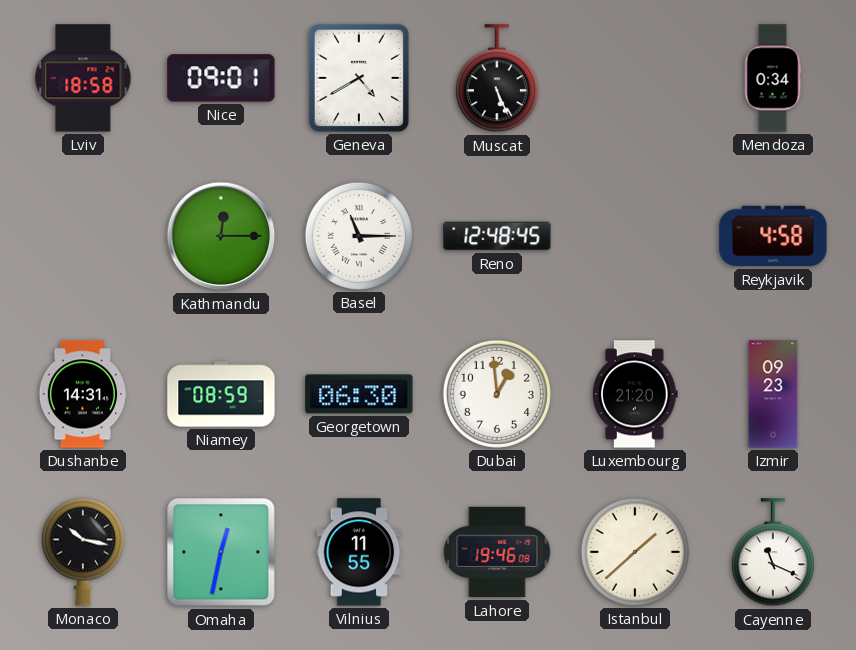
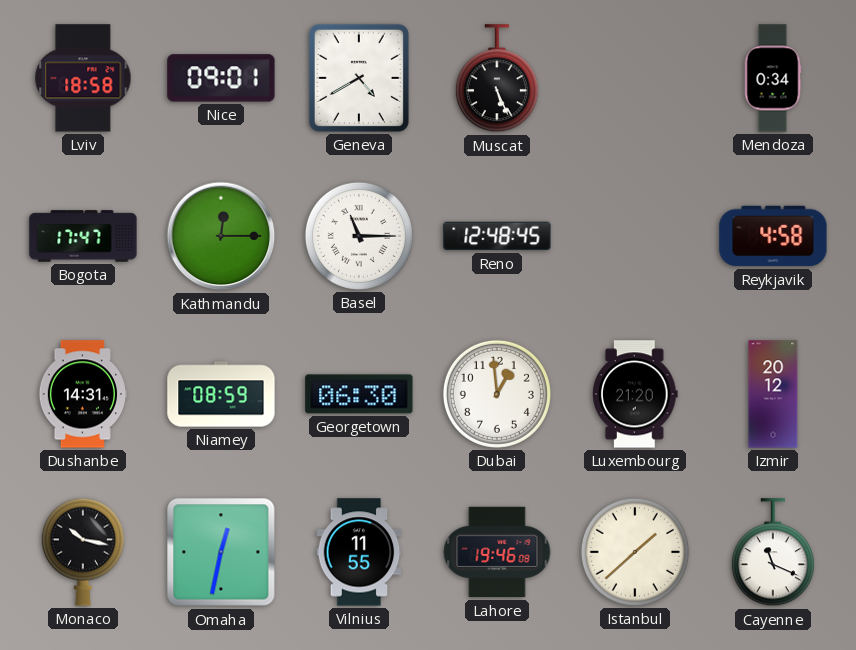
Bogota: none -> 17:47 (83, 236)
Izmir: 09:23 -> 20:12 (773, 394)
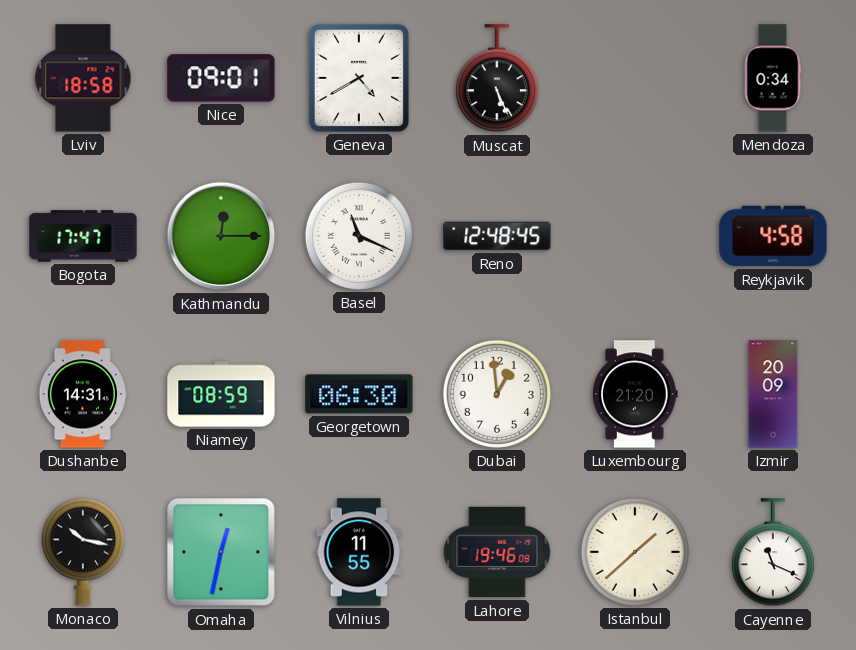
Basel: 11:15 -> 11:19 (359, 236)
Izmir: 20:12 -> 20:09 (773, 394)
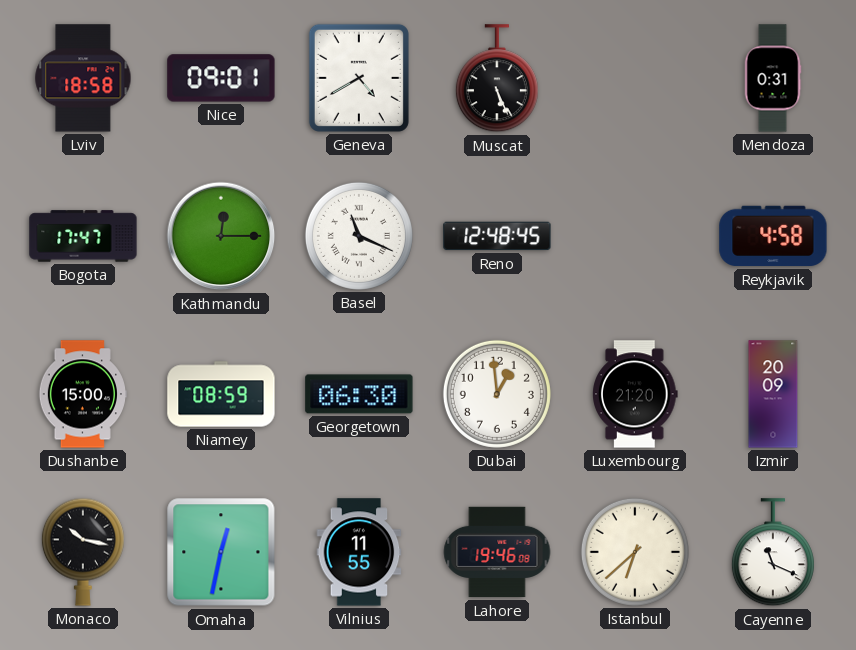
Mendoza: 0:34 -> 0:31 (773, 78)
Dushanbe: 14:31 -> 15:00 (82, 394)
Istanbul: 1:38 -> 6:38 (635, 552)
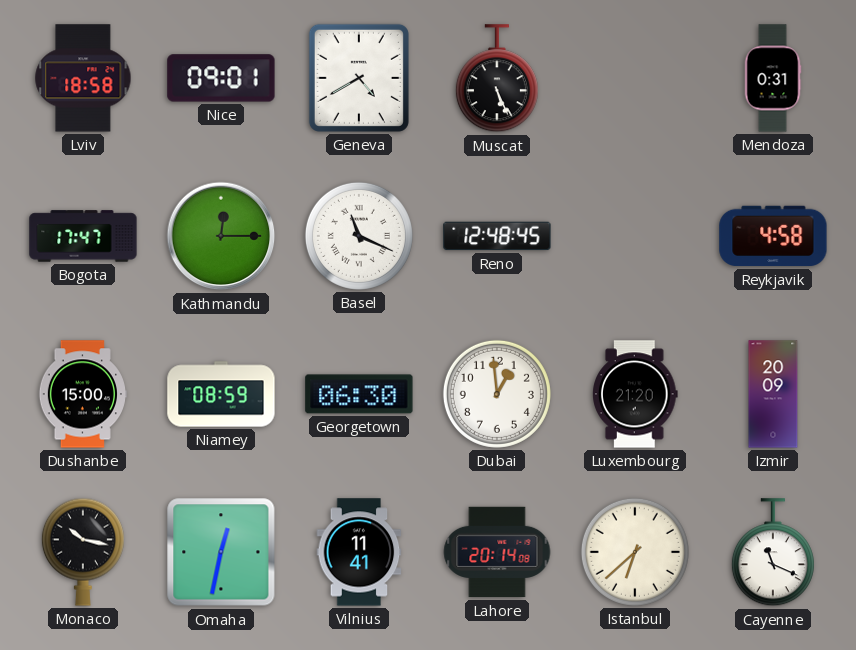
Vilnius: 11:55 -> 11:41 (359, 552)
Lahore: 19:46 -> 20:14 (497, 552)
